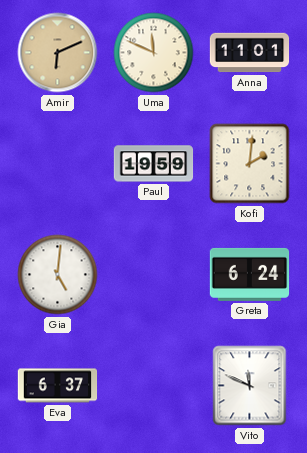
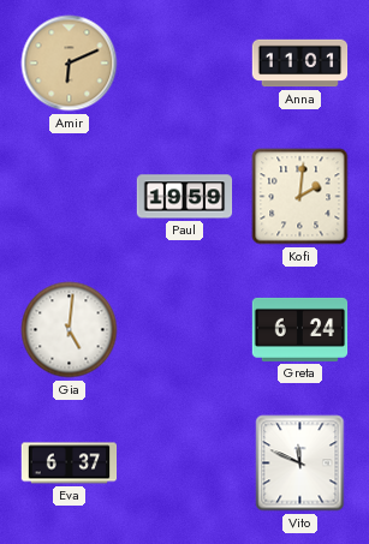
Uma: 11:49 -> none (154, 53)
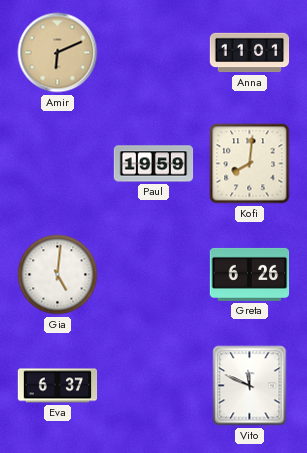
Kofi: 2:01 -> 8:01 (250, 164)
Greta: 6:24 -> 6:26 (250, 274)
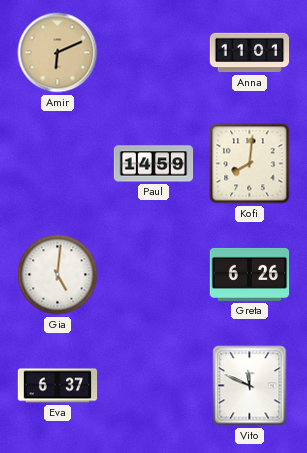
Paul: 19:59 -> 14:59 (154, 164)
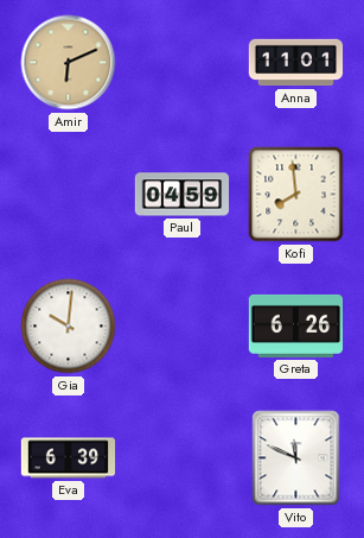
Paul: 14:59 -> 04:59 (183, 195)
Kofi: 8:01 -> 7:59 (296, 195)
Gia: 5:01 -> 10:01 (69, 327)
Eva: 6:37 -> 6:39 (69, 458)
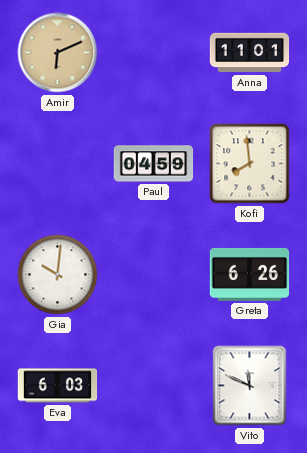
Eva: 6:39 -> 6:03 (58, 386)
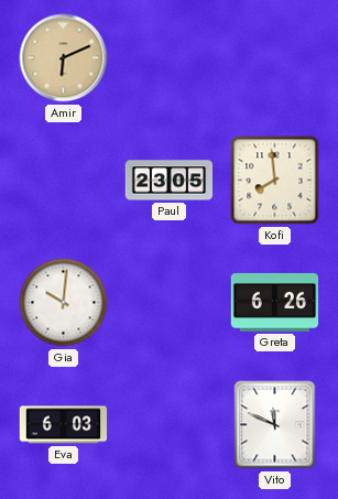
Anna: 11:01 -> none (250, 53)
Paul: 04:59 -> 23:05 (170, 181)
